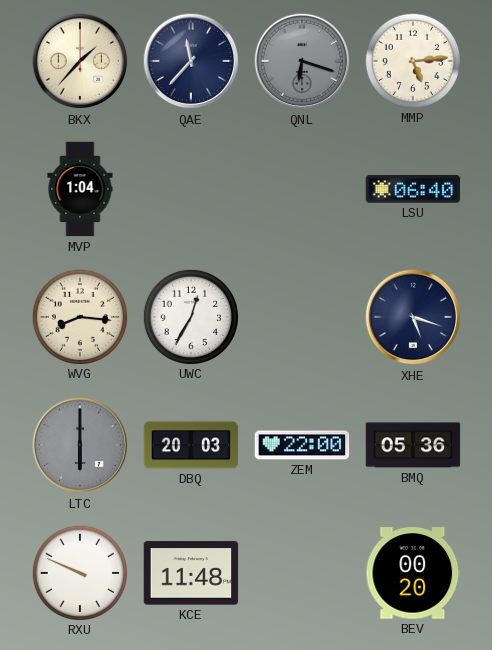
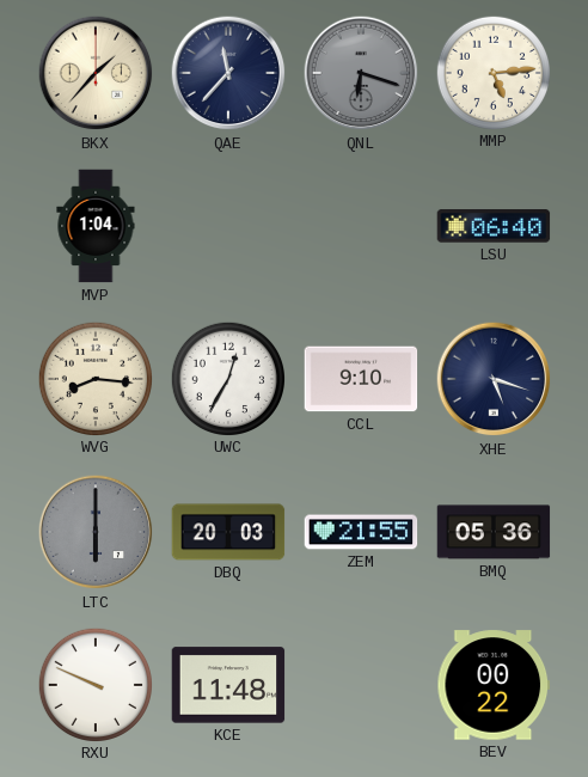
CCL: none -> 9:10 (361, 379)
ZEM: 22:00 -> 21:55 (361, 532)
BEV: 00:20 -> 00:22 (494, 685)
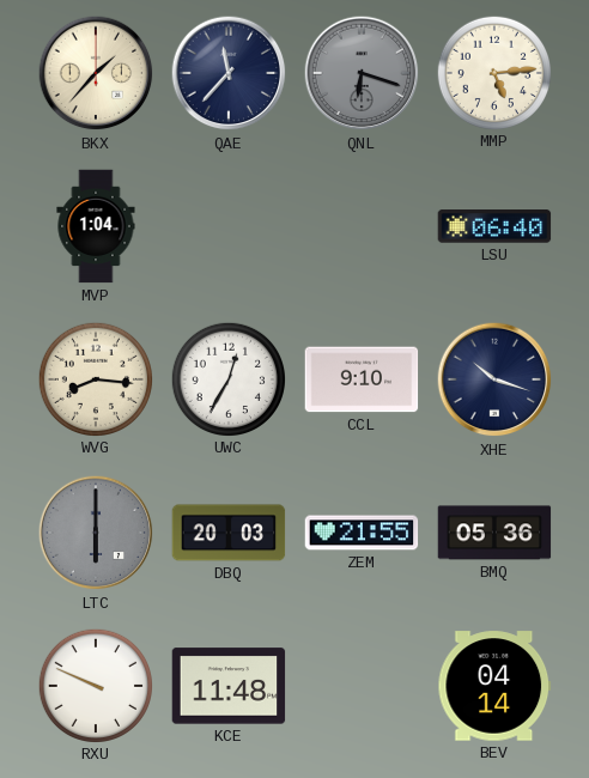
XHE: 5:18 -> 10:18 (494, 379)
BEV: 00:22 -> 04:14 (494, 686)
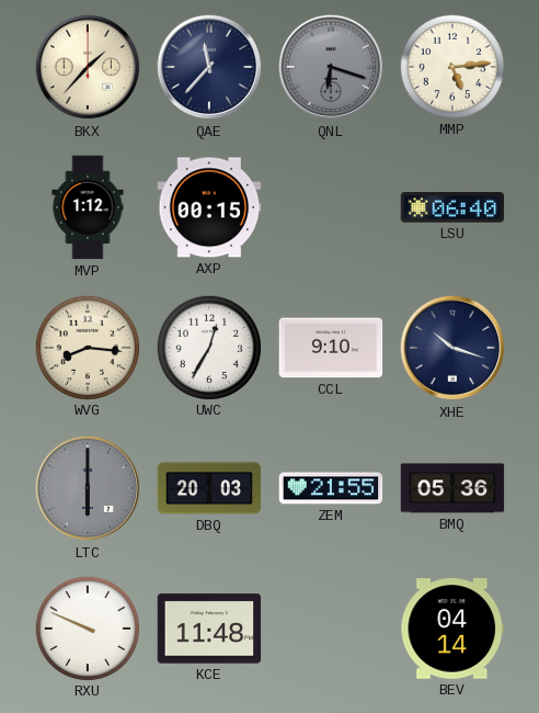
MVP: 1:04 -> 1:12 (88, 207)
AXP: none -> 00:15 (209, 207)
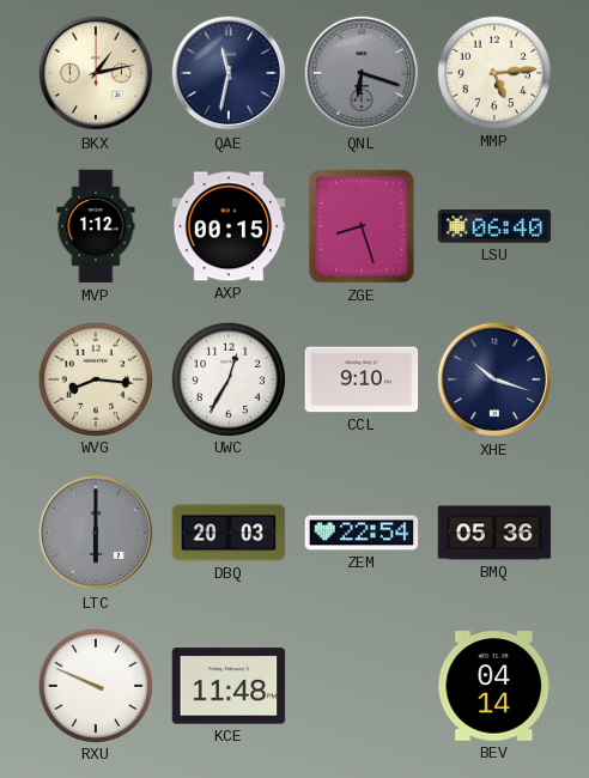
BKX: 1:37 -> 1:13 (96, 73)
QAE: 11:37 -> 11:32 (229, 73)
ZGE: none -> 8:27 (362, 226)
ZEM: 21:55 -> 22:54 (362, 533)
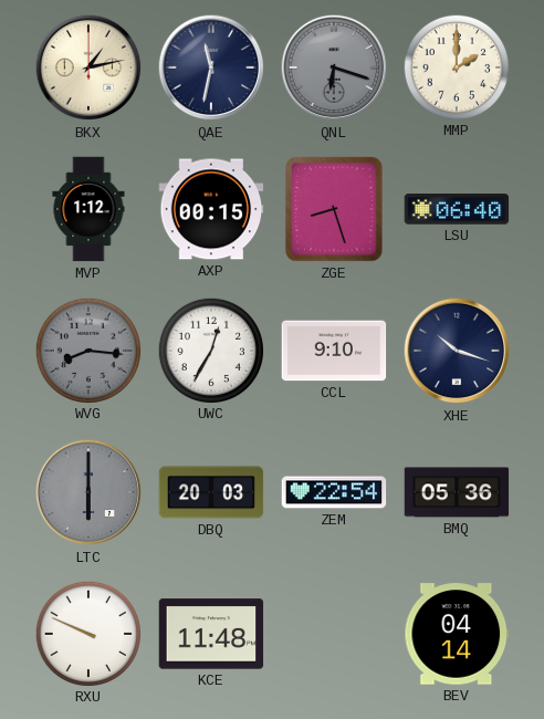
MMP: 5:14 -> 2:00 (456, 66)
WVG dial: cream -> grey (87, 350)
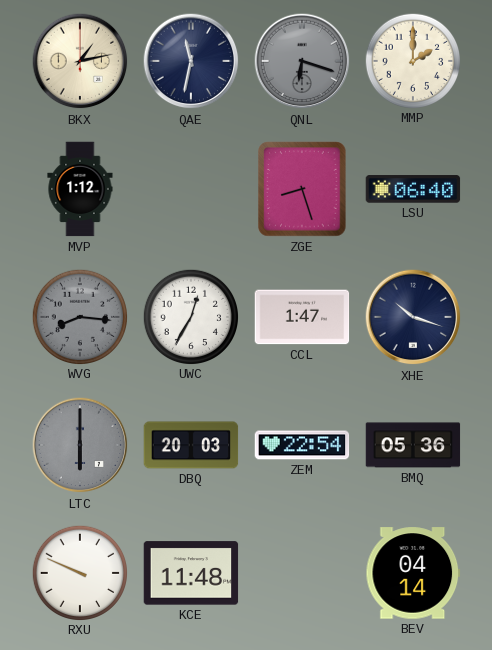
AXP: 00:15 -> none (211, 209)
CCL: 9:10 -> 1:47 (302, 317)
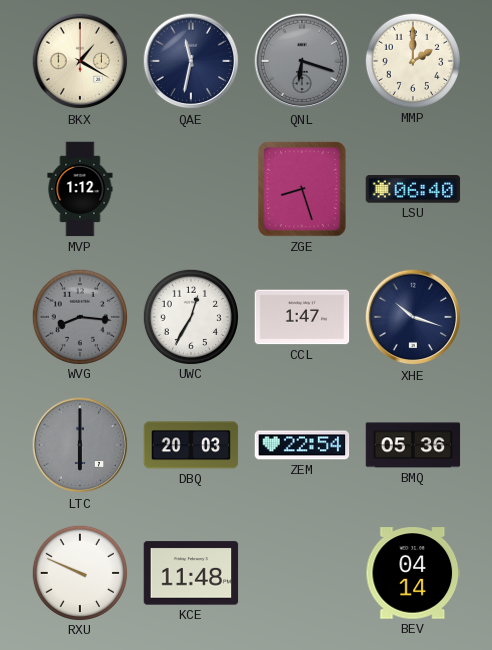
BKX: 1:13 -> 1:20 (80, 61)
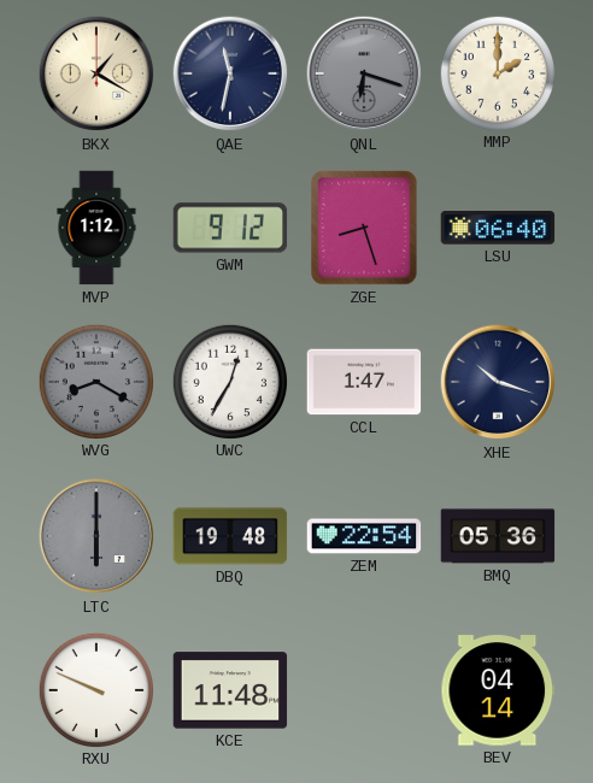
GWM: none -> 9:12 (230, 228)
WVG: 8:16 -> 8:20 (95, 381)
DBQ: 20:03 -> 19:48 (230, 536)
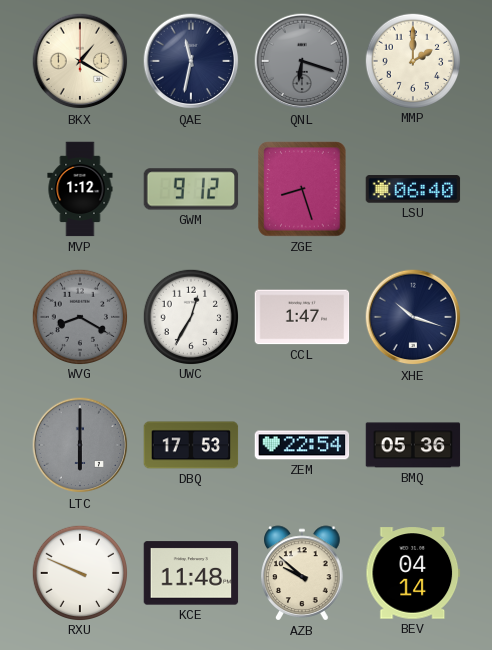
DBQ: 19:48 -> 17:53 (191, 445)
AZB: none -> 9:52 (302, 573)
